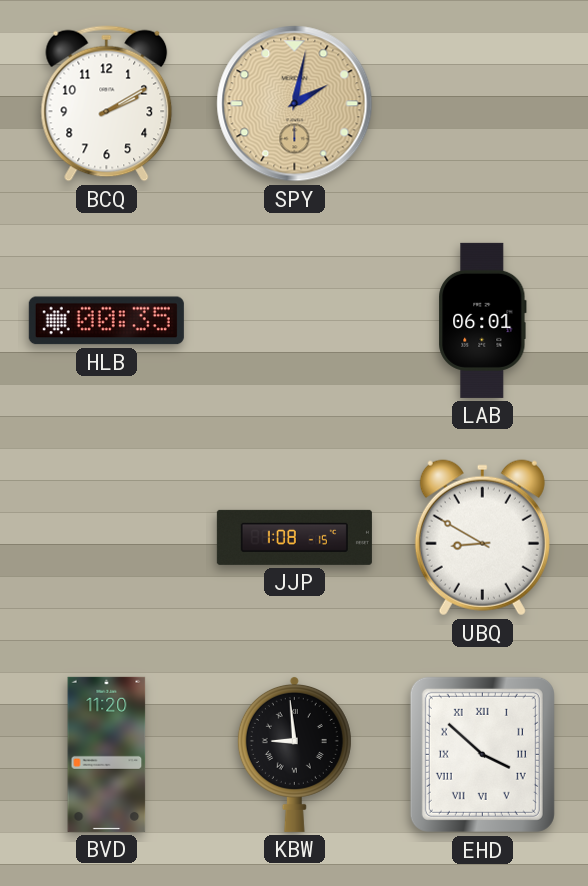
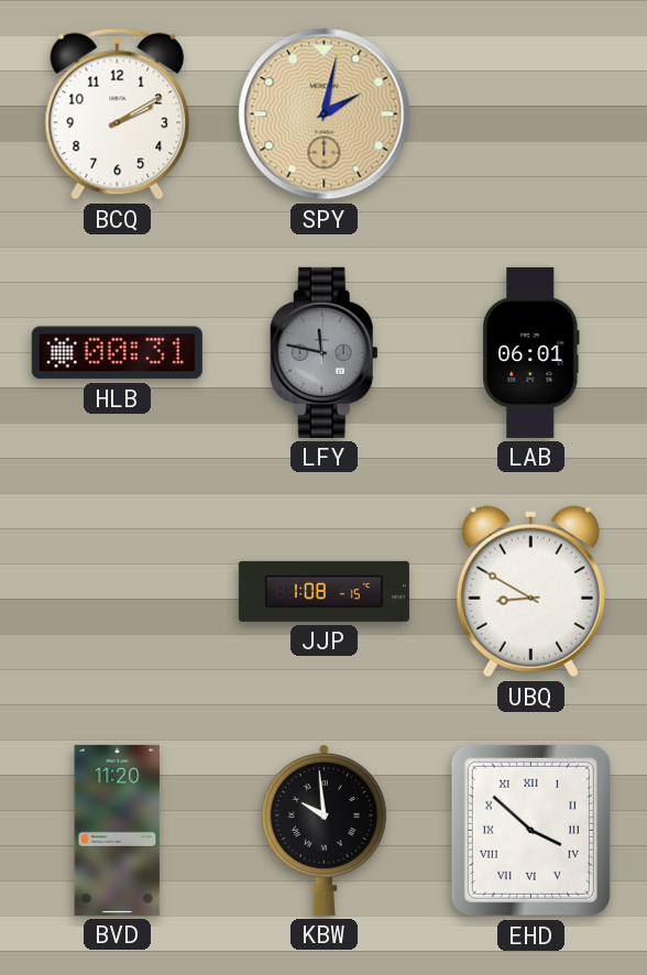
HLB: 00:35 -> 00:31 (117, 353)
LFY: none -> 11:47 (323, 352)
KBW: 8:59 -> 9:59 (323, 830)
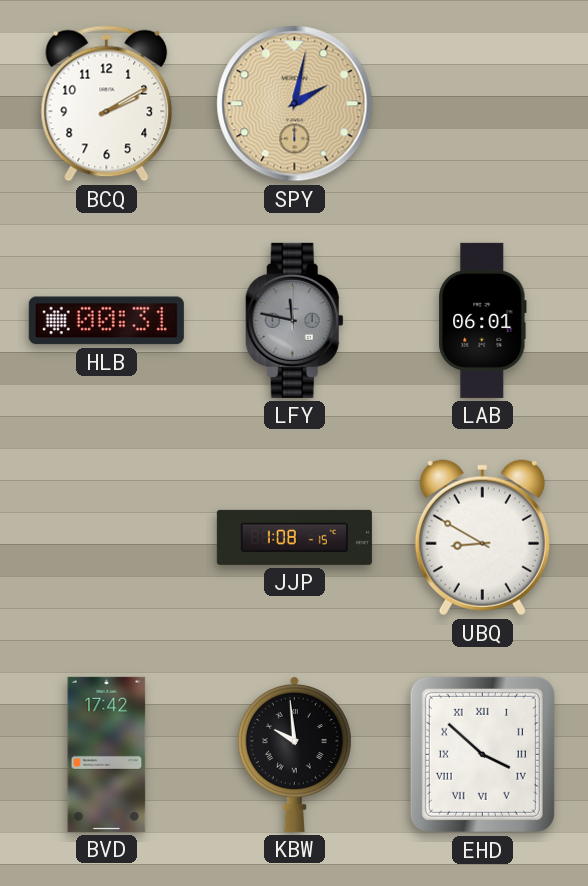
BVD: 11:20 -> 17:42 (107, 754)
